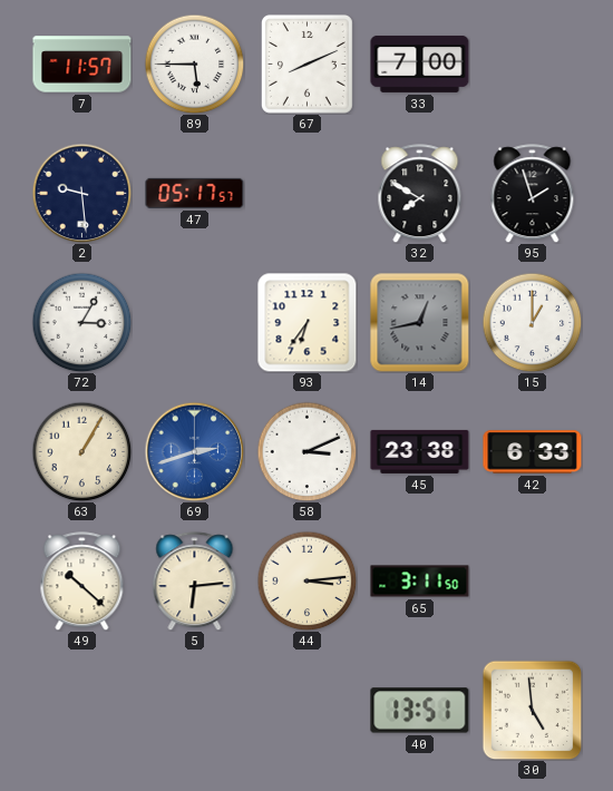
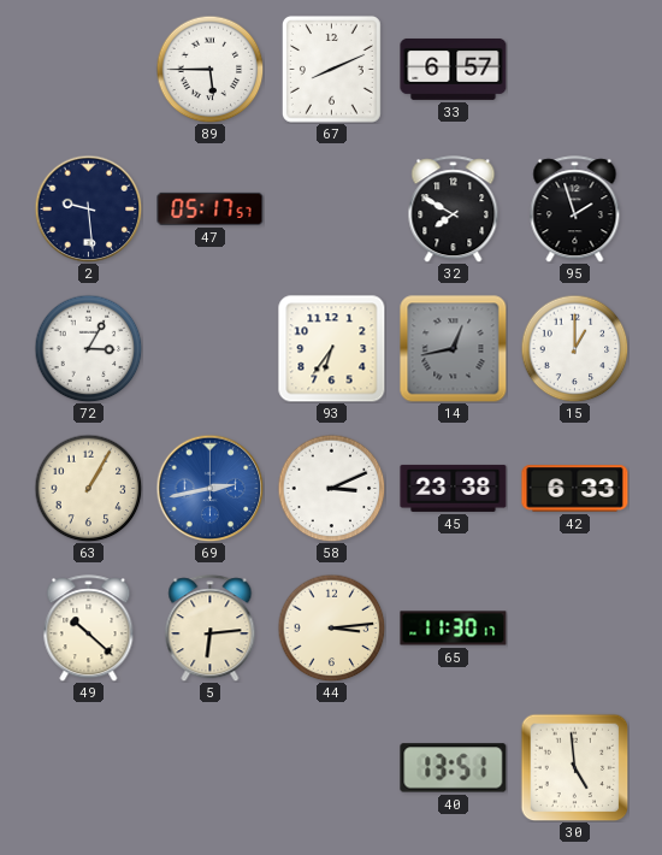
7: 11:57 -> none (82, 65)
33: 7:00 -> 6:57 (454, 69)
69: 2:42 -> 2:43 (209, 488)
65: 3:11 -> 11:30 (454, 629)
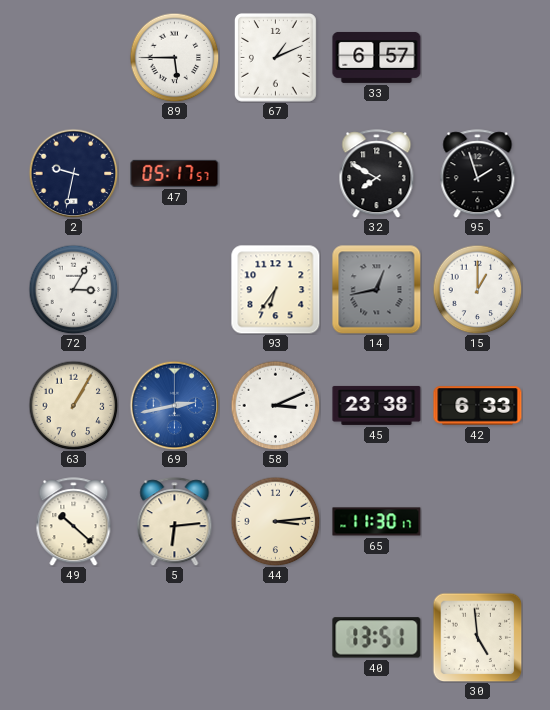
67: 8:11 -> 1:11 (275, 57)
2: 9:29 -> 9:32 (73, 173)
